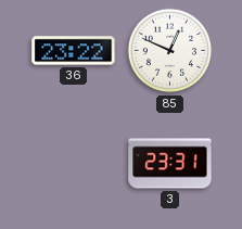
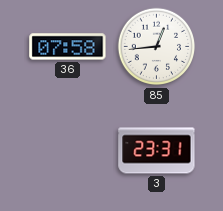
36: 23:22 -> 07:58 (68, 47)
85: 12:49 -> 12:44 (157, 47)
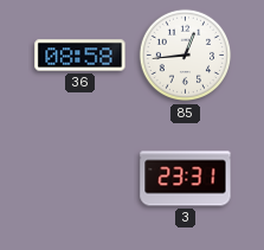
36: 07:58 -> 08:58 (81, 56)
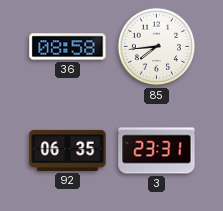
85: 12:44 -> 7:44 (157, 47)
92: none -> 06:35 (68, 150)
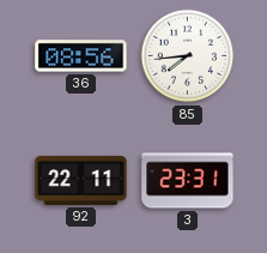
36: 08:58 -> 08:56 (81, 56)
92: 06:35 -> 22:11 (81, 180)
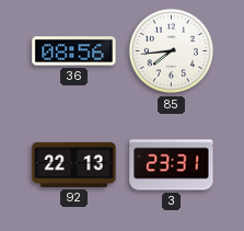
92: 22:11 -> 22:13 (74, 164)
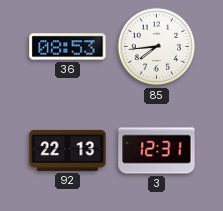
36: 08:56 -> 08:53 (68, 47)
3: 23:31 -> 12:31 (157, 151)
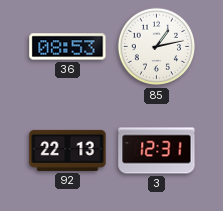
85: 7:44 -> 1:13 (157, 47)
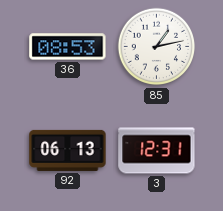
92: 22:13 -> 06:13 (68, 150)
